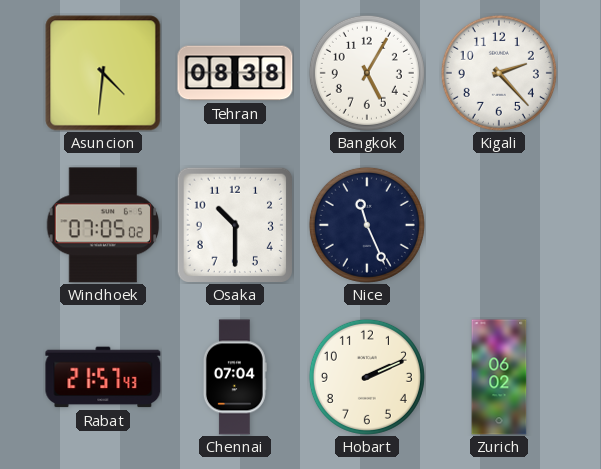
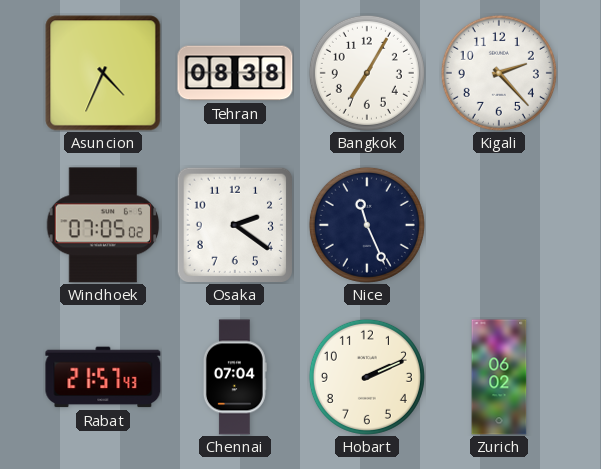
Asuncion: 4:31 -> 4:34 (103, 73)
Bangkok: 5:05 -> 7:05 (367, 73)
Osaka: 10:30 -> 2:21 (234, 224)
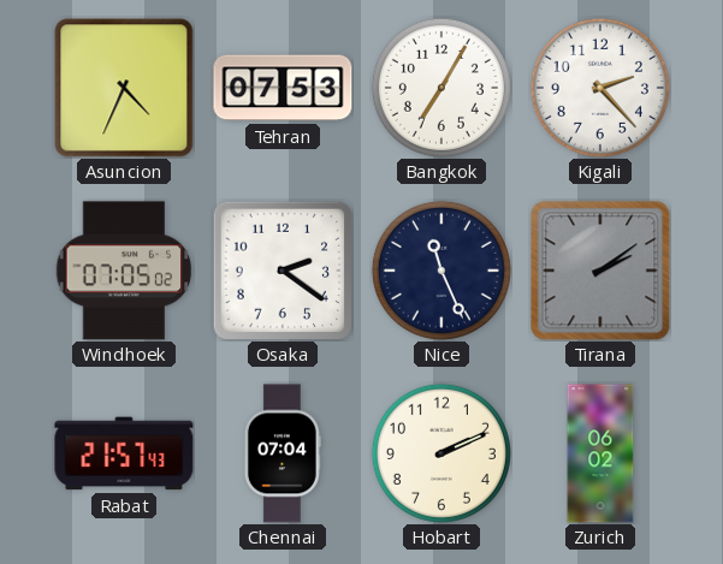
Tehran: 08:38 -> 07:53 (283, 88)
Tirana: none -> 2:09 (600, 271)
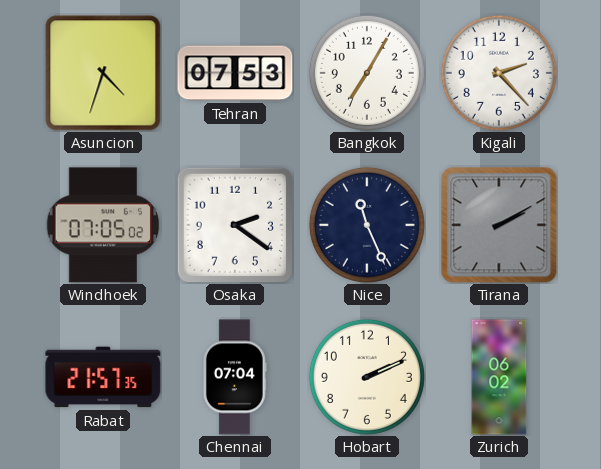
Asuncion: 4:34 -> 4:33 (103, 73)
Tirana: 2:09 -> 2:10 (499, 225)
Rabat: 21:57:43 -> 21:57:35 (103, 377)
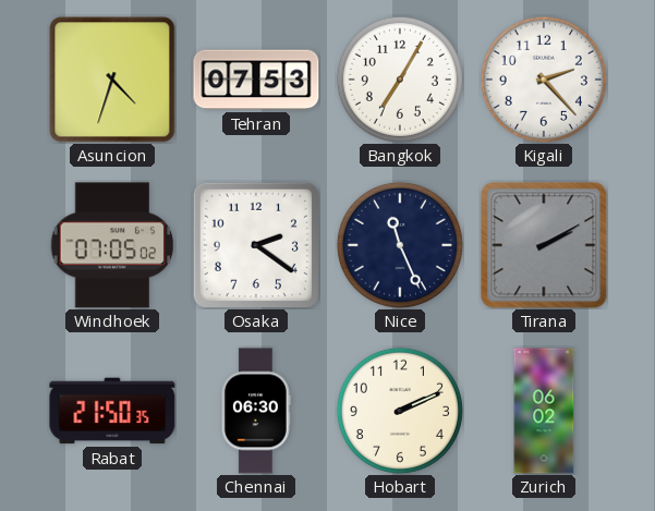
Rabat: 21:57 -> 21:50 (112, 411)
Chennai: 07:04 -> 06:30 (256, 411)
